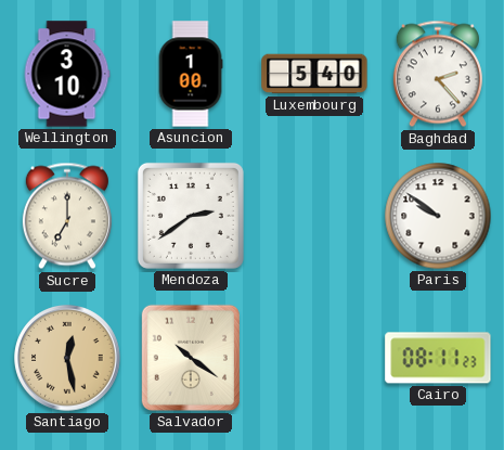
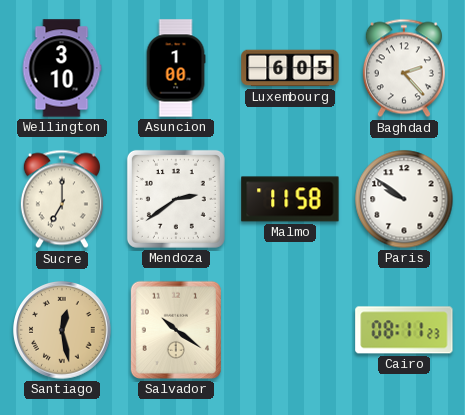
Luxembourg: 5:40 -> 6:05 (290, 68)
Malmo: none -> 11:58 (290, 199)
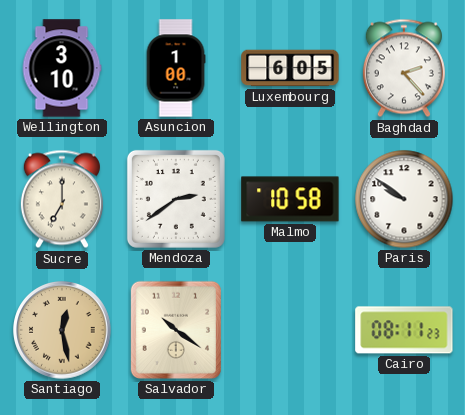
Malmo: 11:58 -> 10:58 (290, 199)
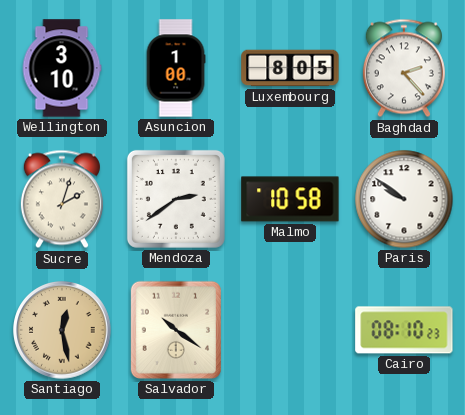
Luxembourg: 6:05 -> 8:05 (290, 68)
Sucre: 7:00 -> 2:03 (62, 199)
Cairo: 08:11 -> 08:10 (404, 330)
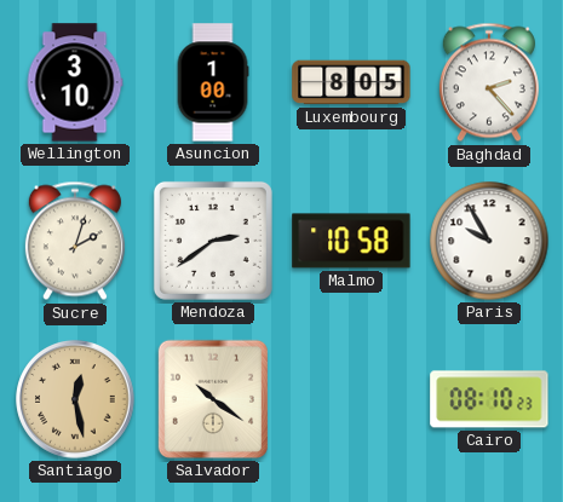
Paris: 9:51 -> 9:55 (489, 241)
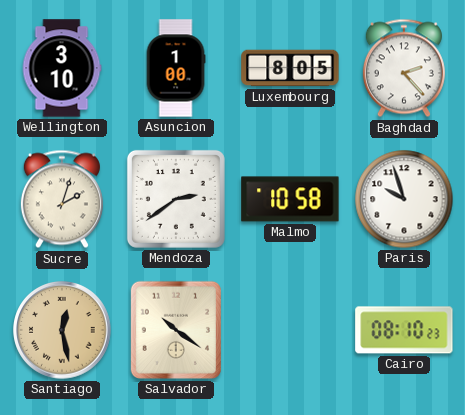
Paris: 9:55 -> 9:57 (404, 199)
